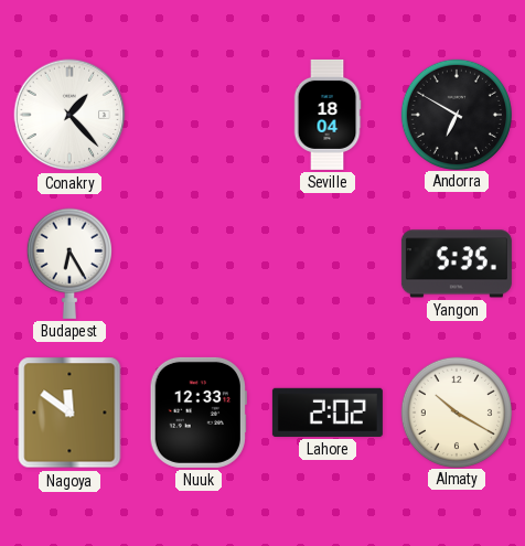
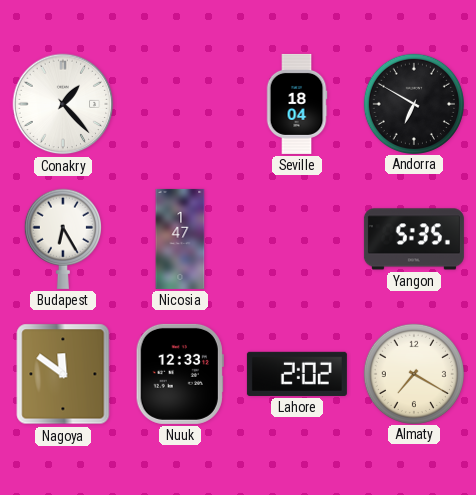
Nicosia: none -> 1:47 (180, 239)
Almaty: 10:20 -> 7:20 (413, 373)
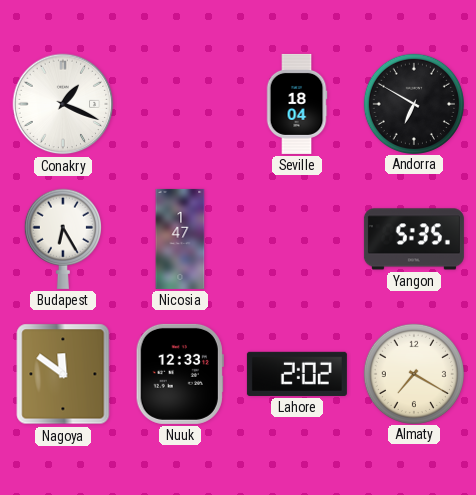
Conakry: 1:23 -> 1:19 (63, 104)
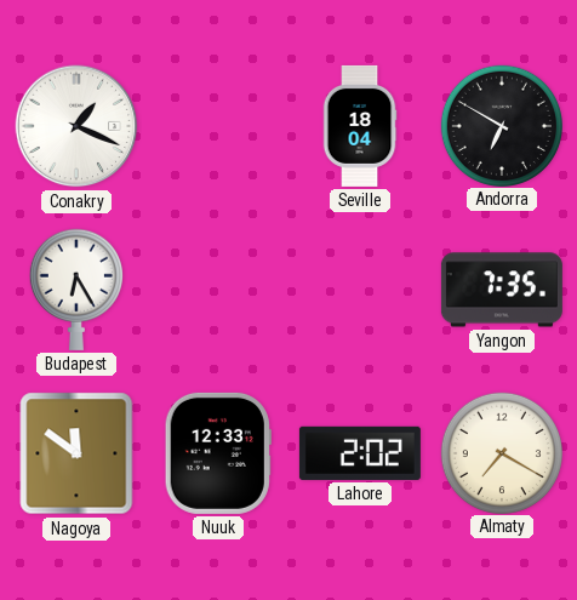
Nicosia: 1:47 -> none (180, 239)
Yangon: 5:35 -> 7:35 (502, 290)
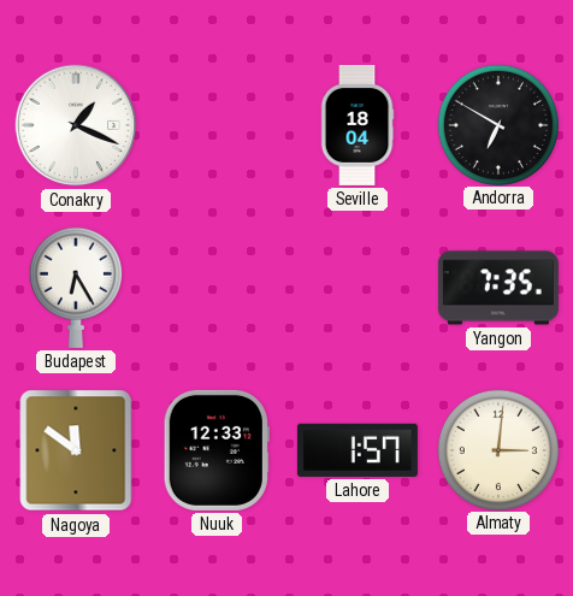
Lahore: 2:02 -> 1:57 (358, 450)
Almaty: 7:20 -> 3:01 (497, 449)
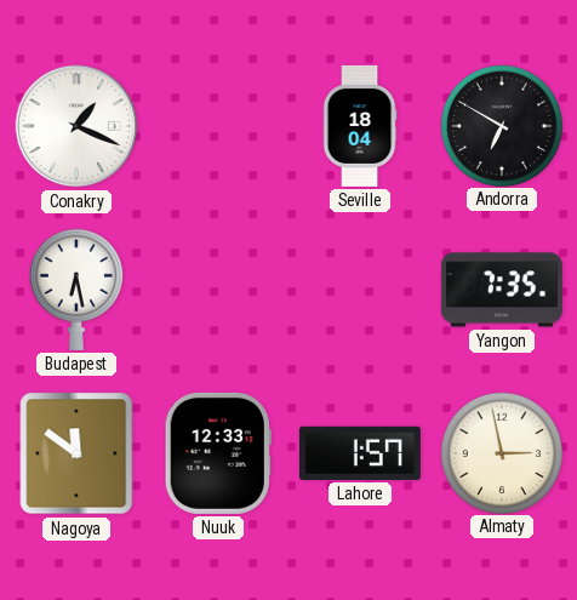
Budapest: 6:25 -> 6:28 (76, 290)
Almaty: 3:01 -> 2:58 (501, 452)
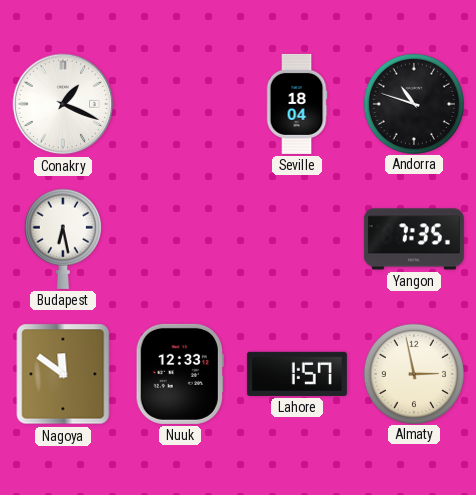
Andorra: 6:50 -> 10:48 (413, 103)
